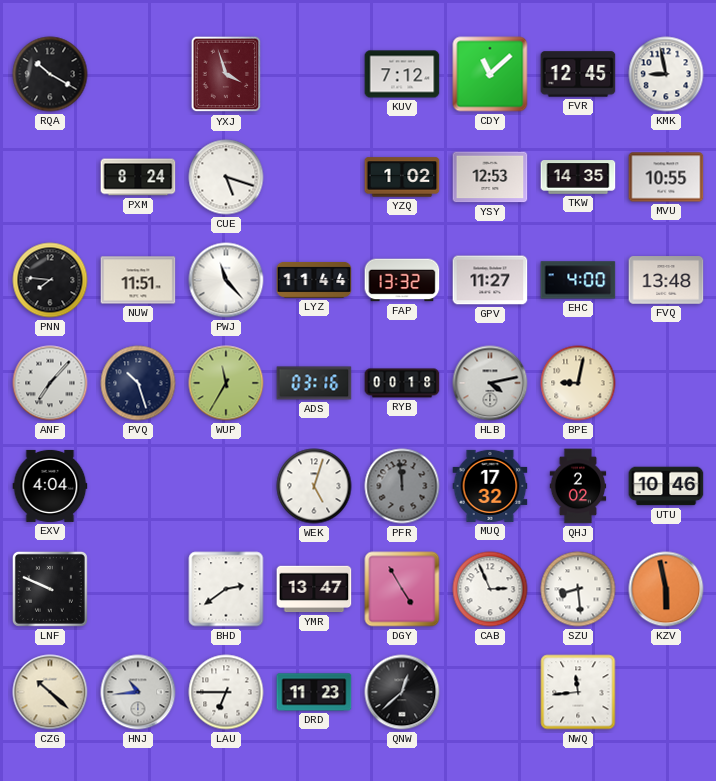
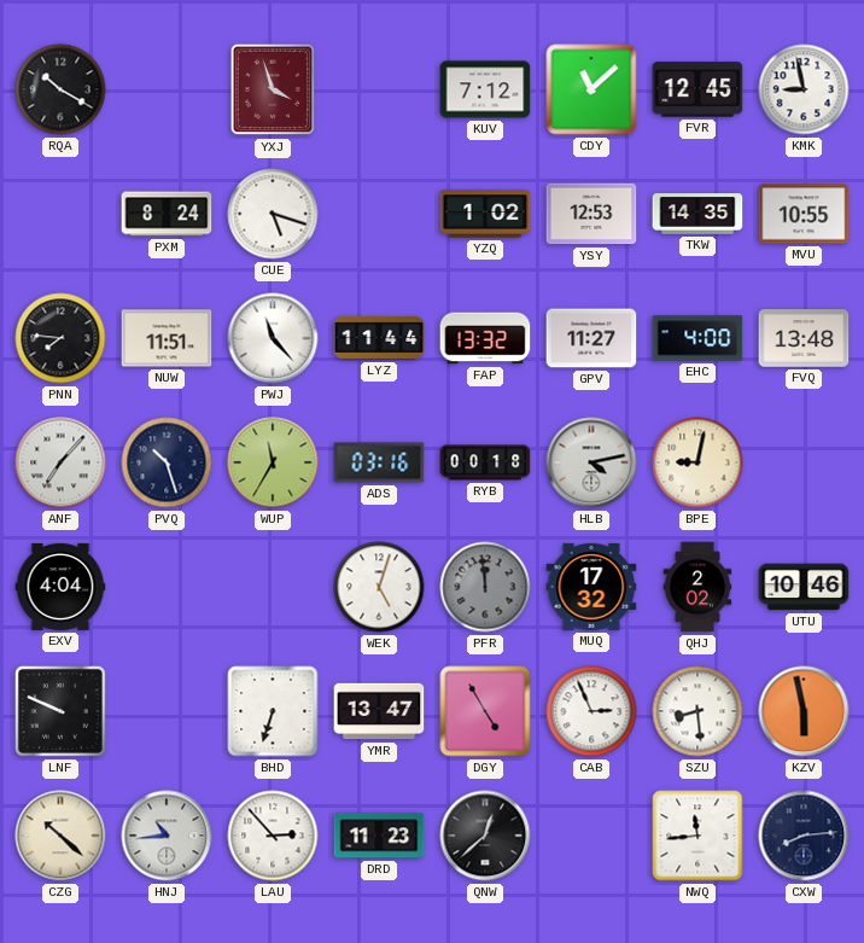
BHD: 2:39 -> 6:33 (273, 711)
LAU: 6:45 -> 2:53 (273, 836)
CXW: none -> 8:14 (804, 836)
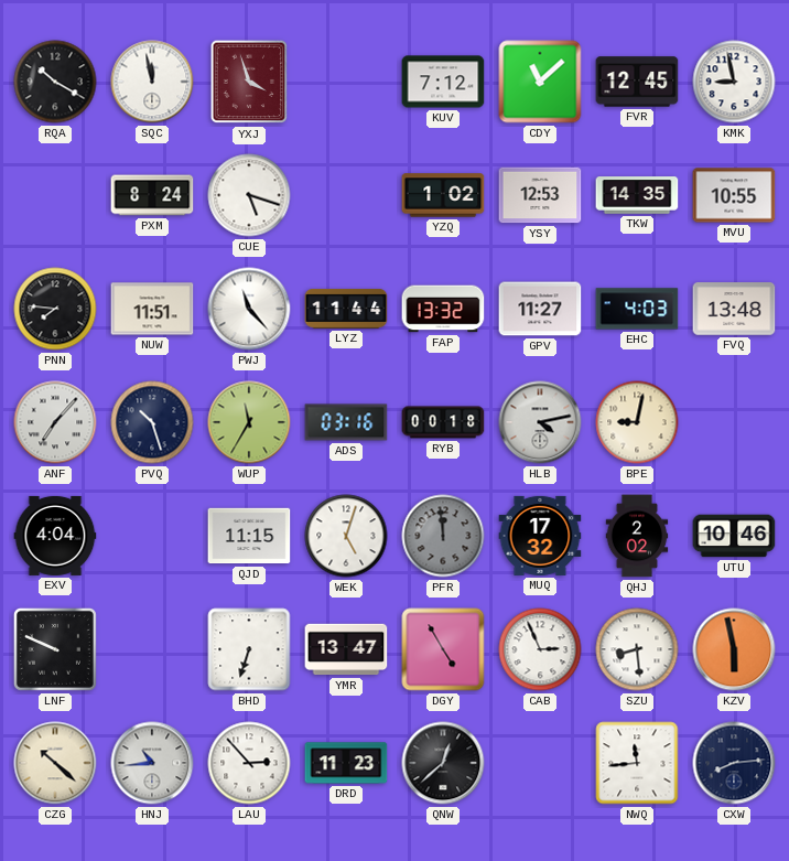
SQC: none -> 11:58 (152, 82)
EHC: 4:00 -> 4:03 (637, 309)
QJD: none -> 11:15 (249, 536)
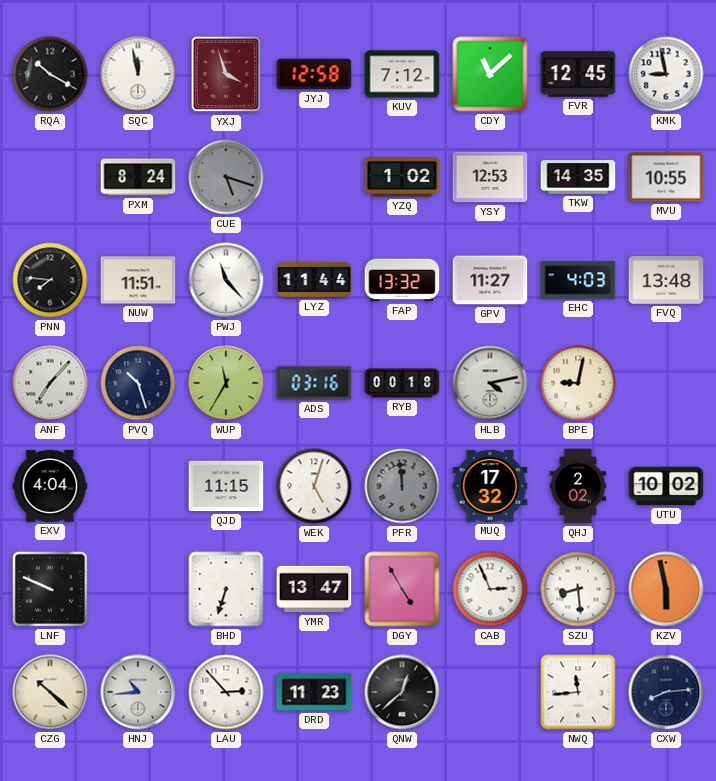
JYJ: none -> 12:58 (314, 74)
CUE dial: white -> grey (226, 177)
UTU: 10:46 -> 10:02 (666, 486)
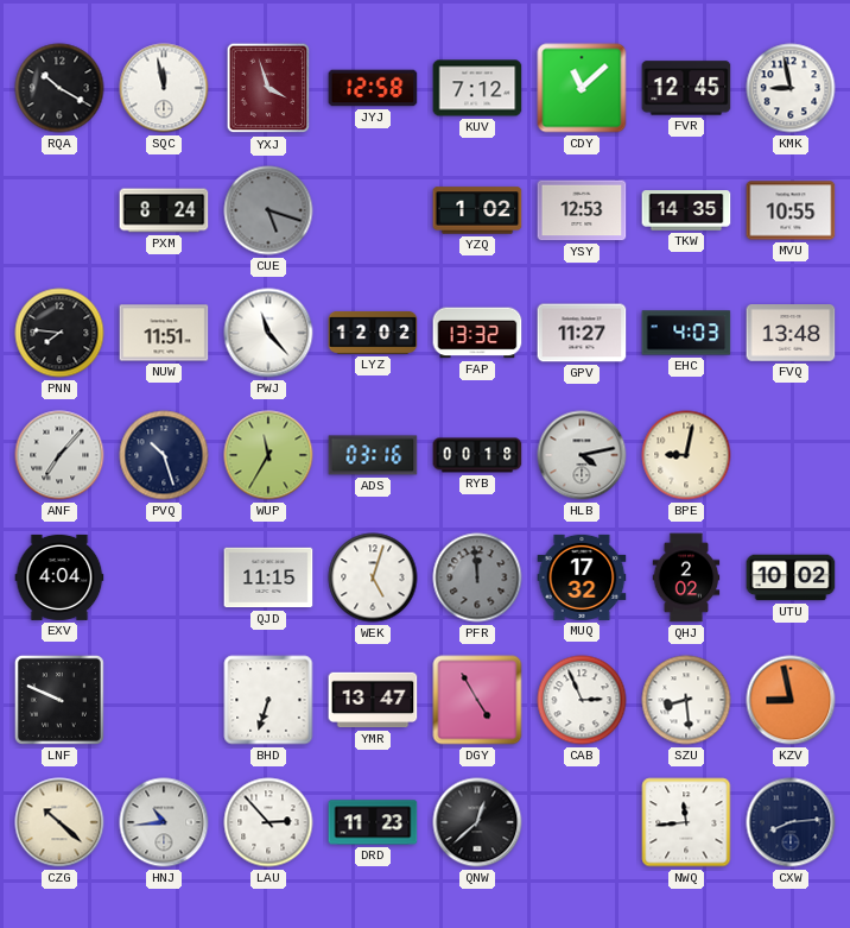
LYZ: 11:44 -> 12:02 (373, 333)
KZV: 5:58 -> 8:58 (791, 700)
